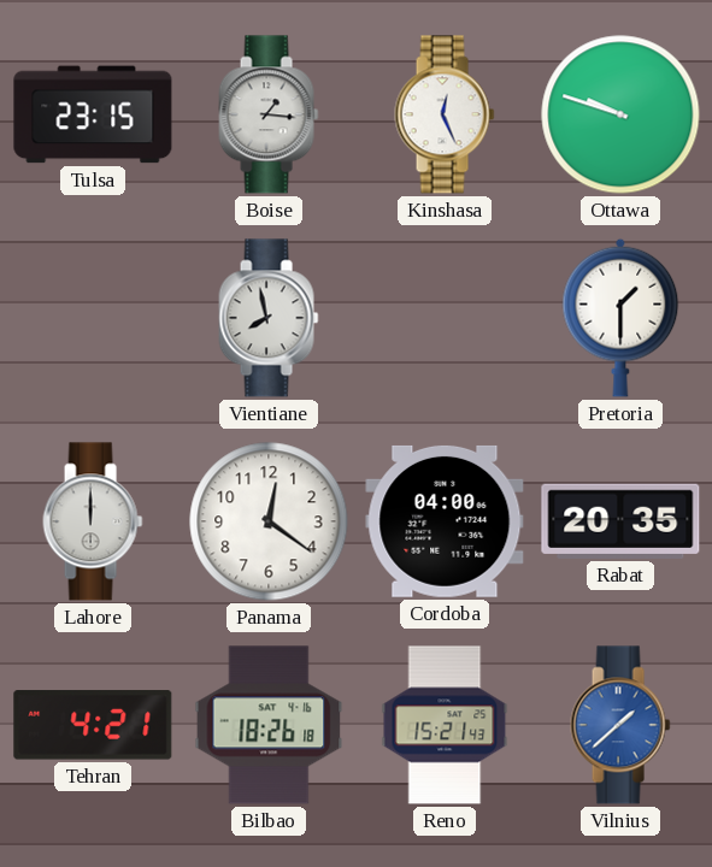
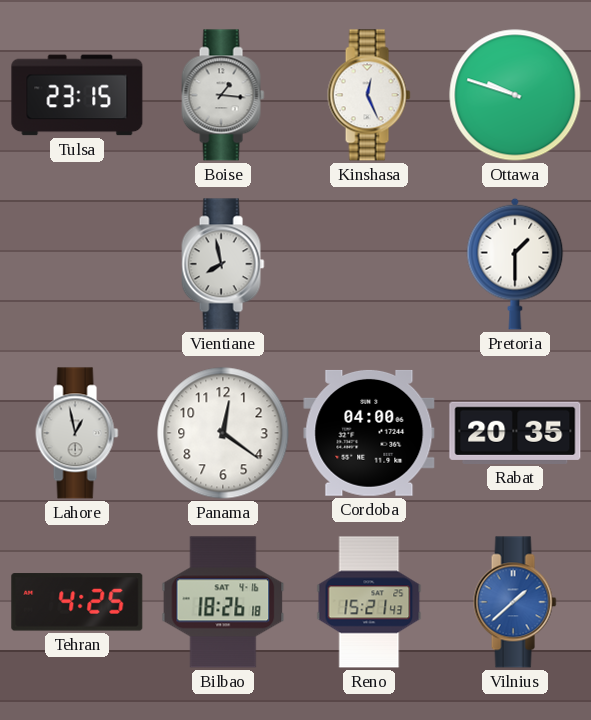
Lahore: 12:00 -> 12:58 (77, 433)
Tehran: 4:21 -> 4:25 (77, 602)
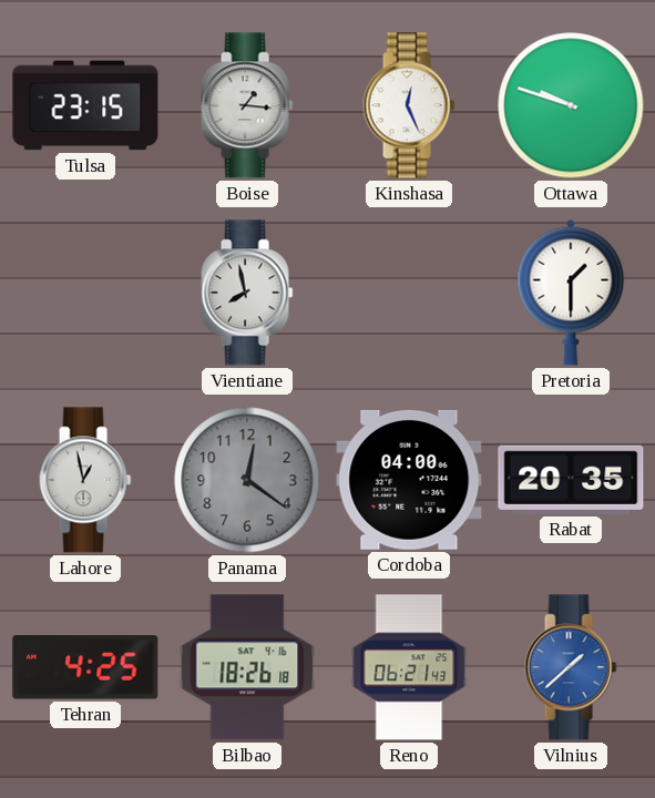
Panama dial: white -> grey (247, 480)
Reno: 15:21 -> 06:21 (409, 667)
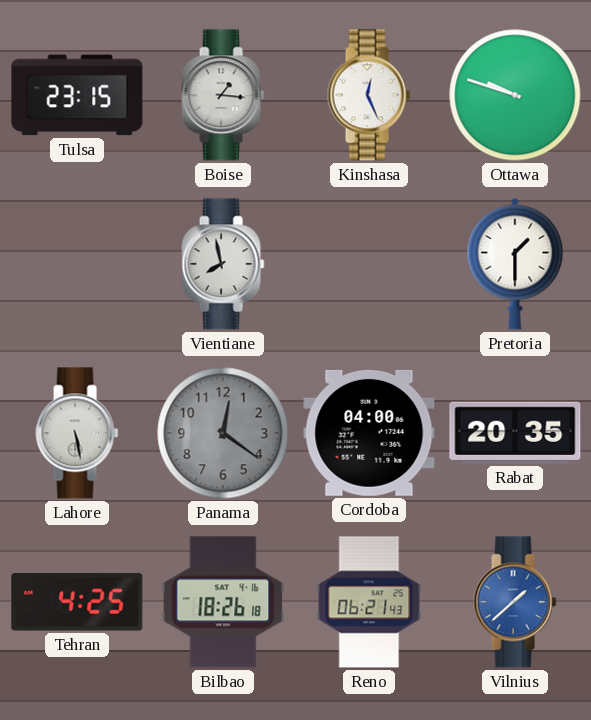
Lahore: 12:58 -> 5:28 (77, 433)
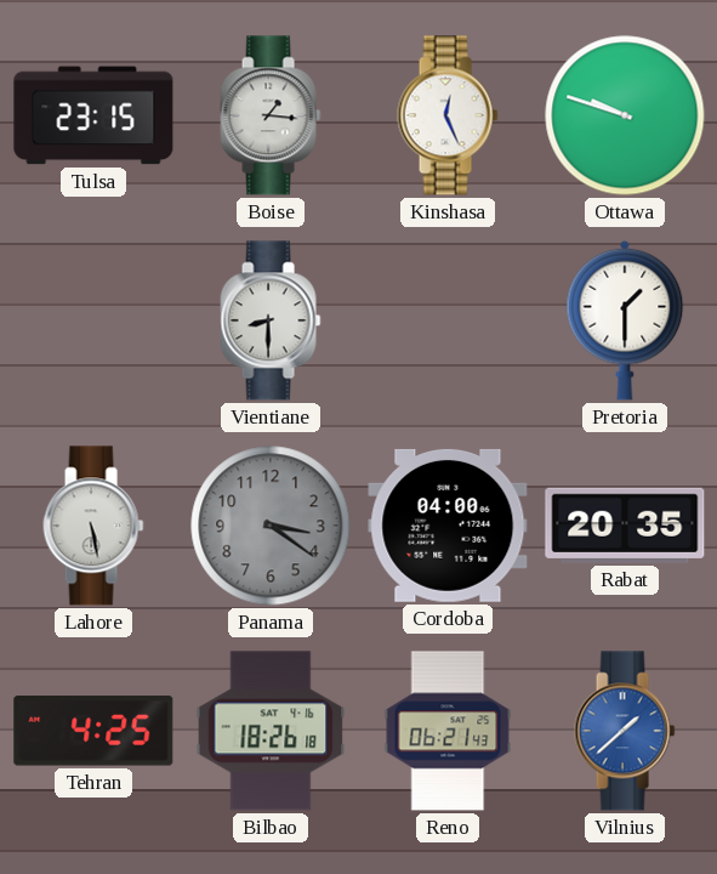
Vientiane: 7:58 -> 8:30 (271, 320)
Panama: 12:21 -> 3:21 (271, 526)
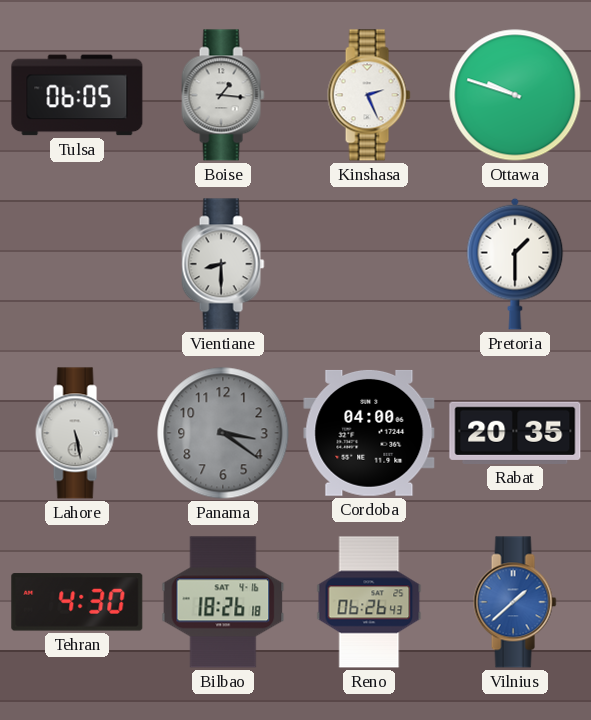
Tulsa: 23:15 -> 06:05 (77, 95)
Kinshasa: 12:26 -> 2:26 (369, 95)
Tehran: 4:25 -> 4:30 (77, 602)
Reno: 06:21 -> 06:26 (369, 602)
